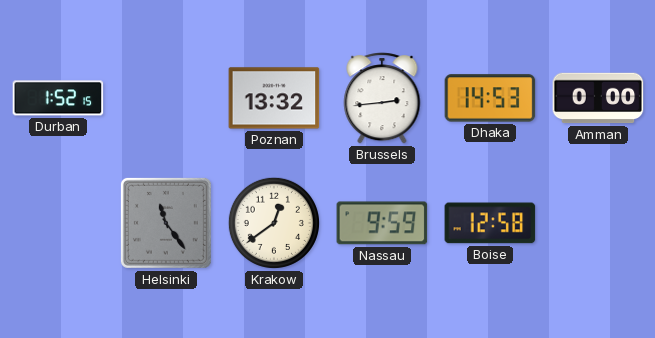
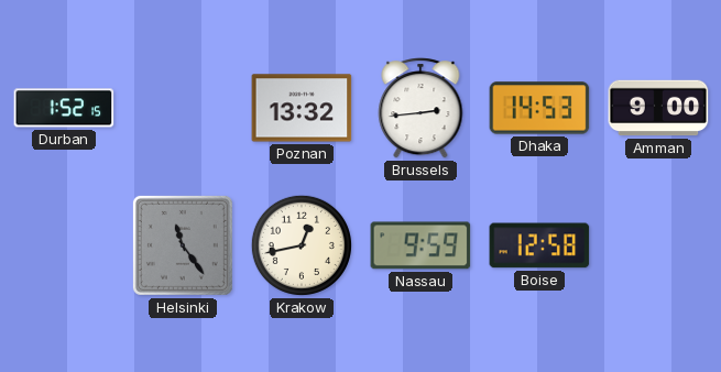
Amman: 0:00 -> 9:00 (658, 108)
Krakow: 12:39 -> 12:43 (302, 245)
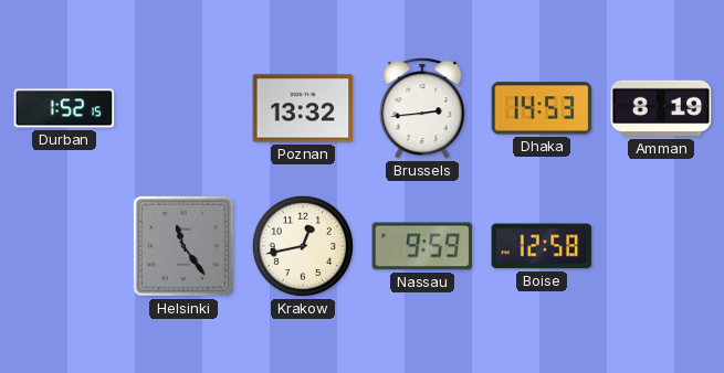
Amman: 9:00 -> 8:19 (661, 108)
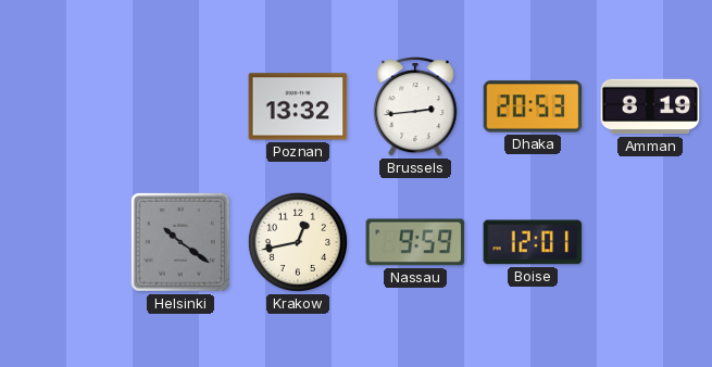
Durban: 1:52 -> none (64, 108)
Dhaka: 14:53 -> 20:53 (533, 106)
Helsinki: 11:24 -> 10:21 (180, 242)
Boise: 12:58 -> 12:01 (533, 242)
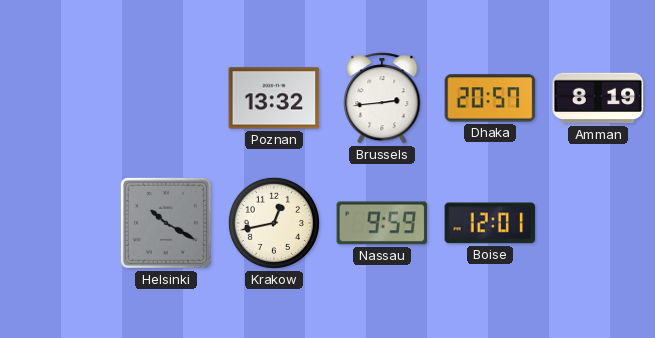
Dhaka: 20:53 -> 20:57 (490, 98)
Helsinki: 10:21 -> 10:20 (166, 223)
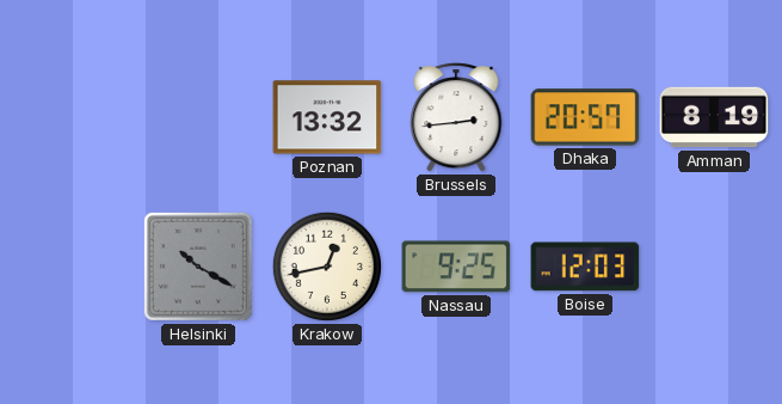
Nassau: 9:59 -> 9:25 (456, 267)
Boise: 12:01 -> 12:03 (585, 267)
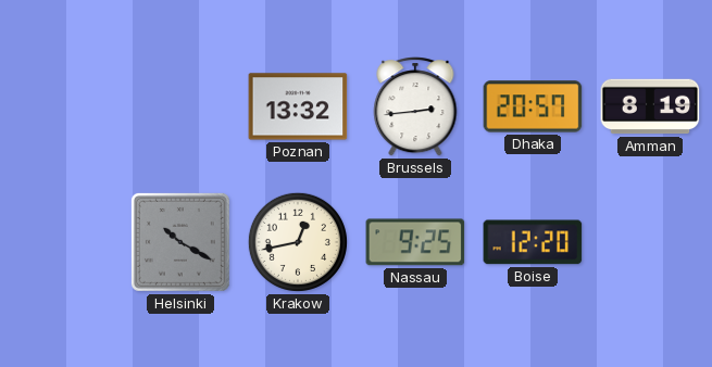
Boise: 12:03 -> 12:20 (533, 242)
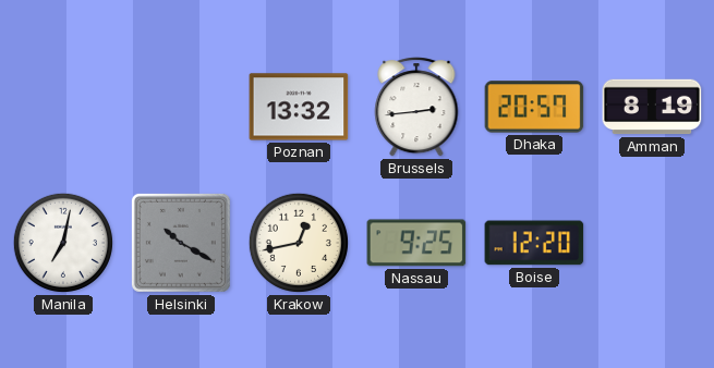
Manila: none -> 7:02 (63, 243)
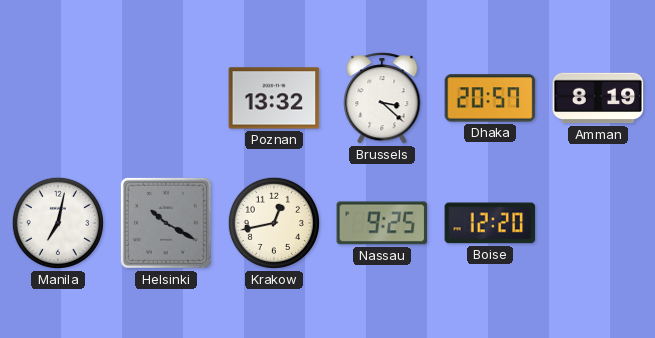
Brussels: 2:44 -> 3:22 (382, 98)
